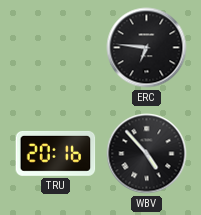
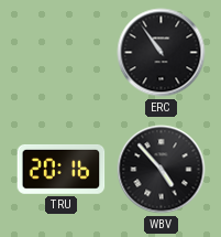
ERC: 6:46 -> 10:54 (162, 53)
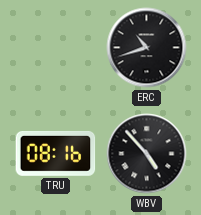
ERC: 10:54 -> 10:42 (147, 48)
TRU: 20:16 -> 08:16 (56, 153)
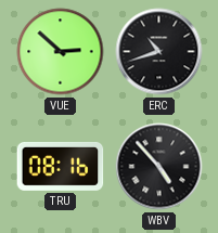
VUE: none -> 2:52 (61, 52)
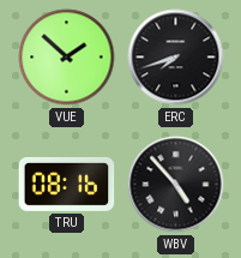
VUE: 2:52 -> 1:52 (67, 58)
ERC: 10:42 -> 7:42 (176, 58)
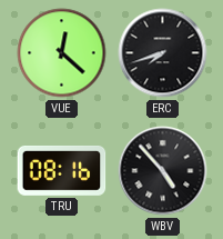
VUE: 1:52 -> 12:22 (62, 53)
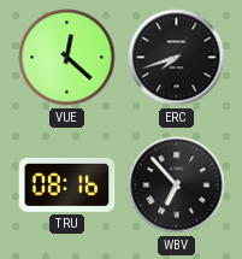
WBV: 4:53 -> 6:53 (177, 186)
